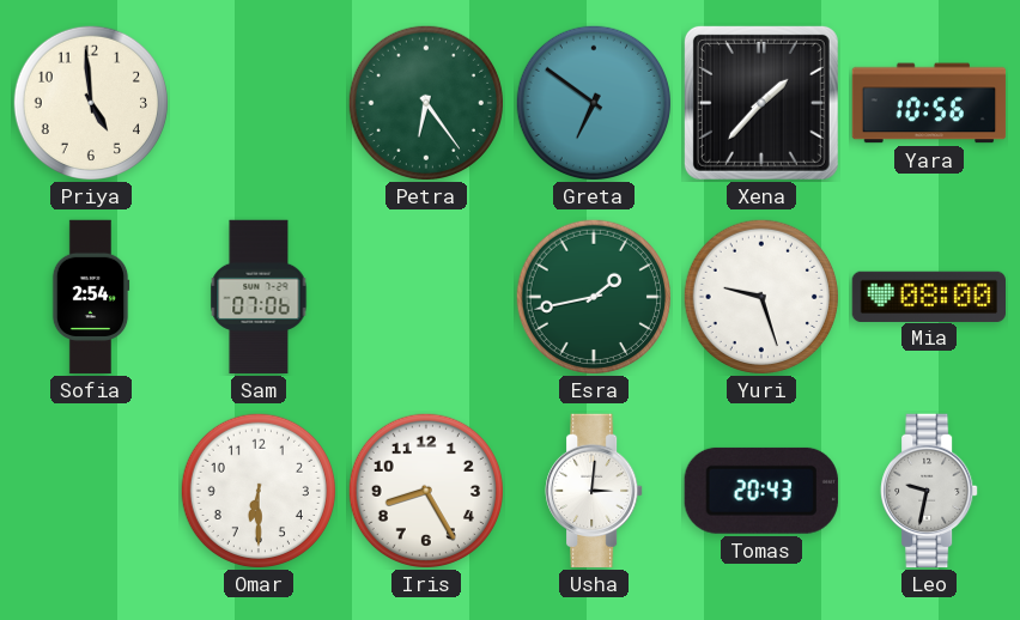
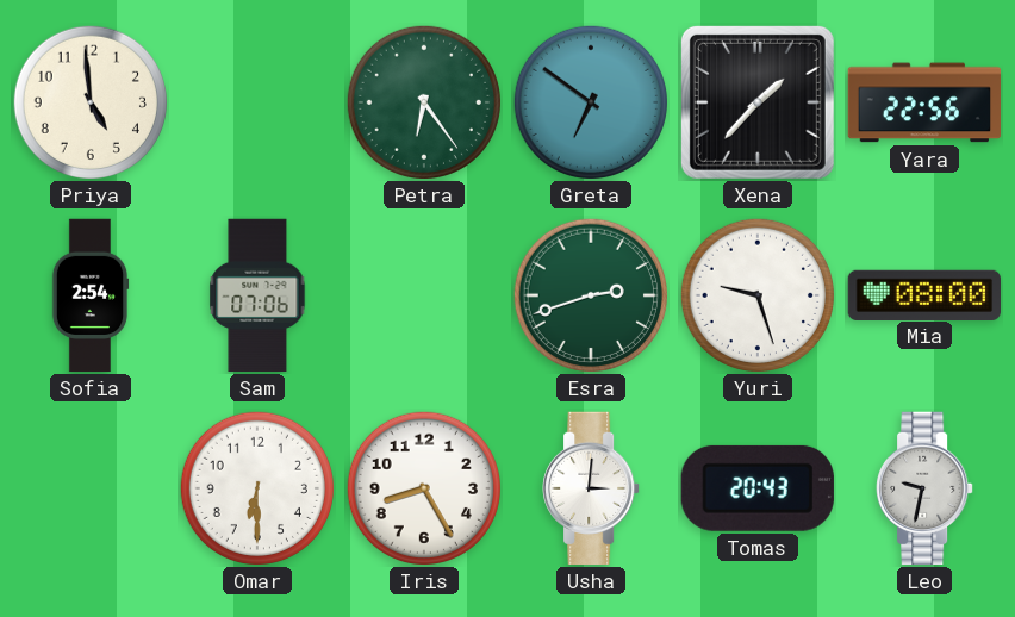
Yara: 10:56 -> 22:56 (924, 102)
Esra: 1:43 -> 2:42 (590, 294)
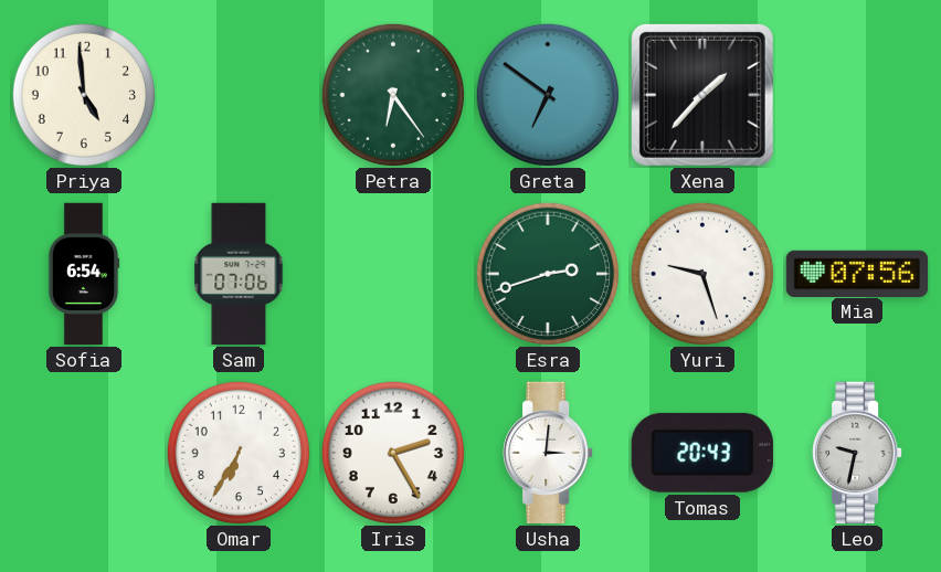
Yara: 22:56 -> none (924, 102)
Sofia: 2:54 -> 6:54 (84, 274)
Mia: 08:00 -> 07:56 (856, 273)
Omar: 6:30 -> 6:35 (237, 452)
Iris: 8:25 -> 2:25 (392, 452)
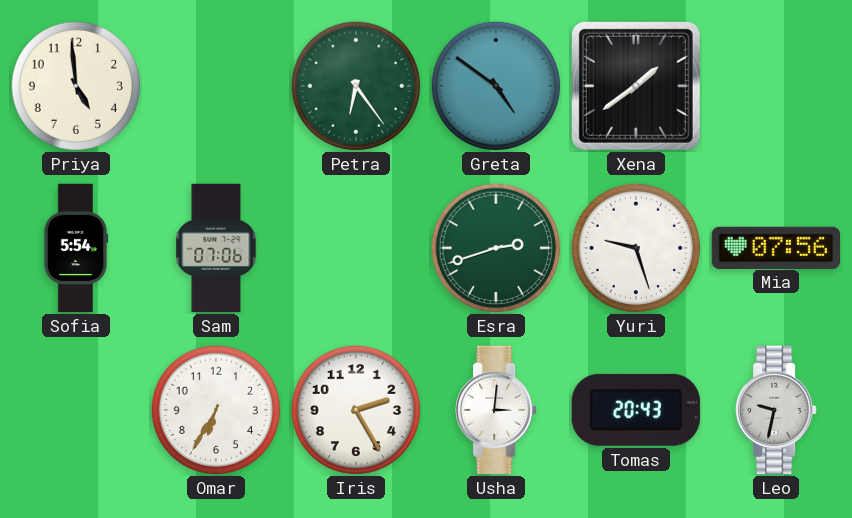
Greta: 6:51 -> 4:51 (495, 85)
Xena: 1:37 -> 1:39 (636, 86)
Sofia: 6:54 -> 5:54 (76, 248)
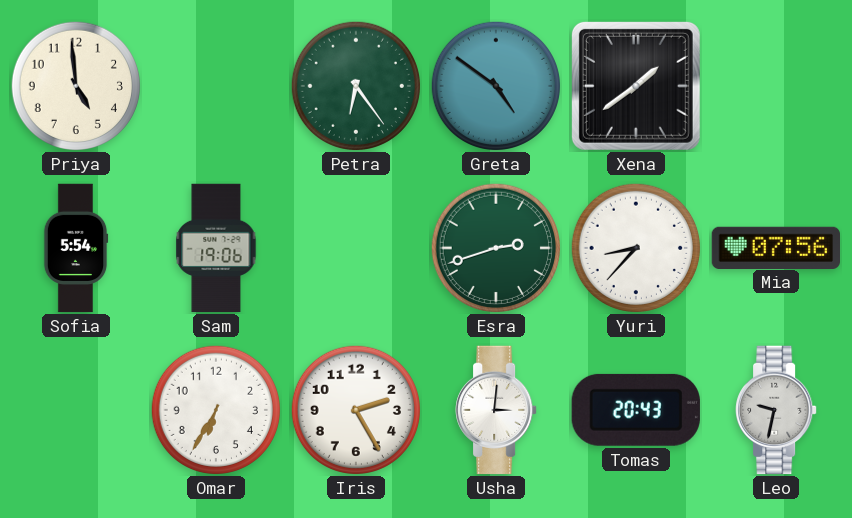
Sam: 07:06 -> 19:06 (216, 248)
Yuri: 9:27 -> 8:37 (635, 247)
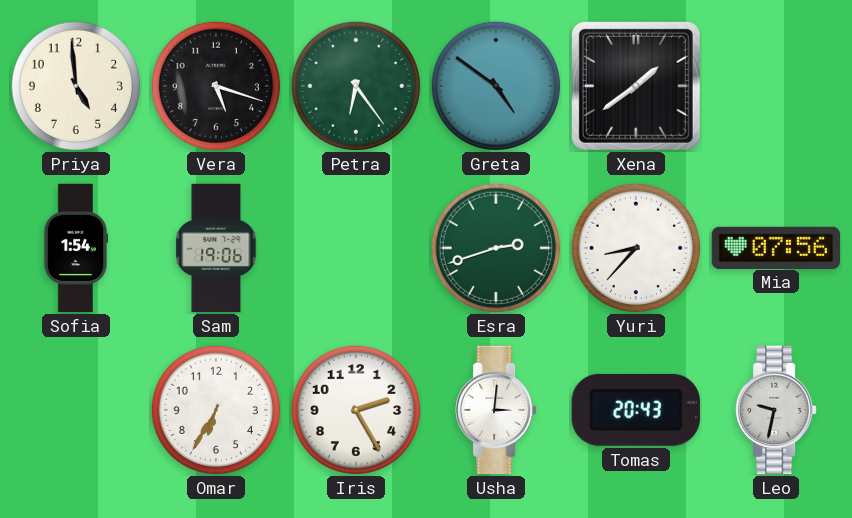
Vera: none -> 5:18 (215, 85)
Sofia: 5:54 -> 1:54 (76, 248)
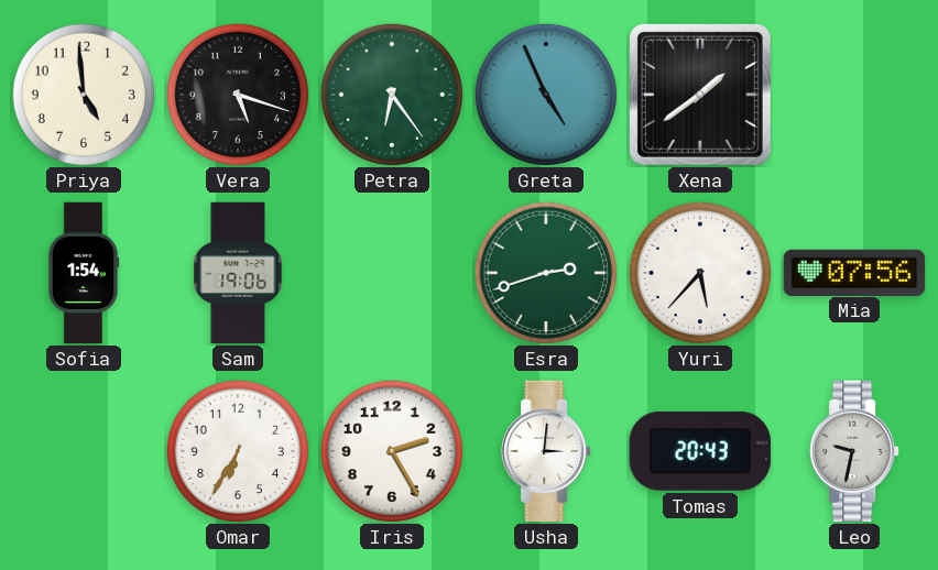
Greta: 4:51 -> 4:56 (545, 94)
Yuri: 8:37 -> 5:37 (699, 272)
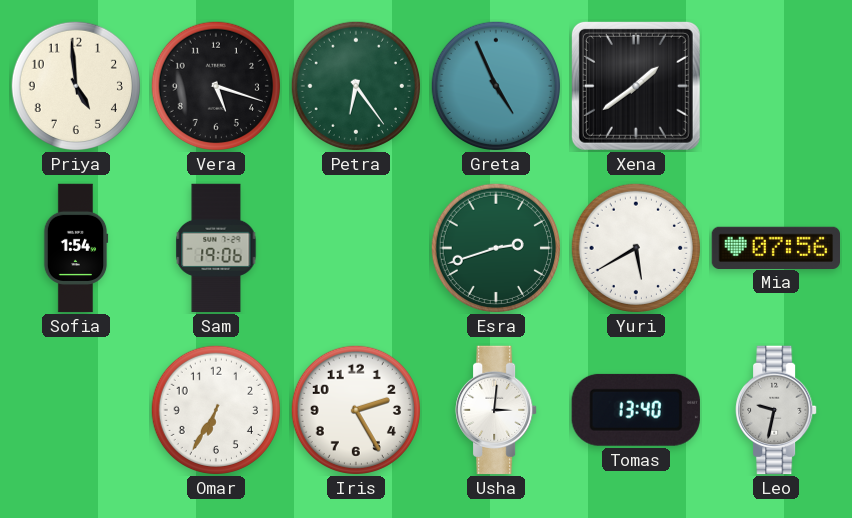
Yuri: 5:37 -> 5:40 (635, 247)
Tomas: 20:43 -> 13:40 (636, 410)
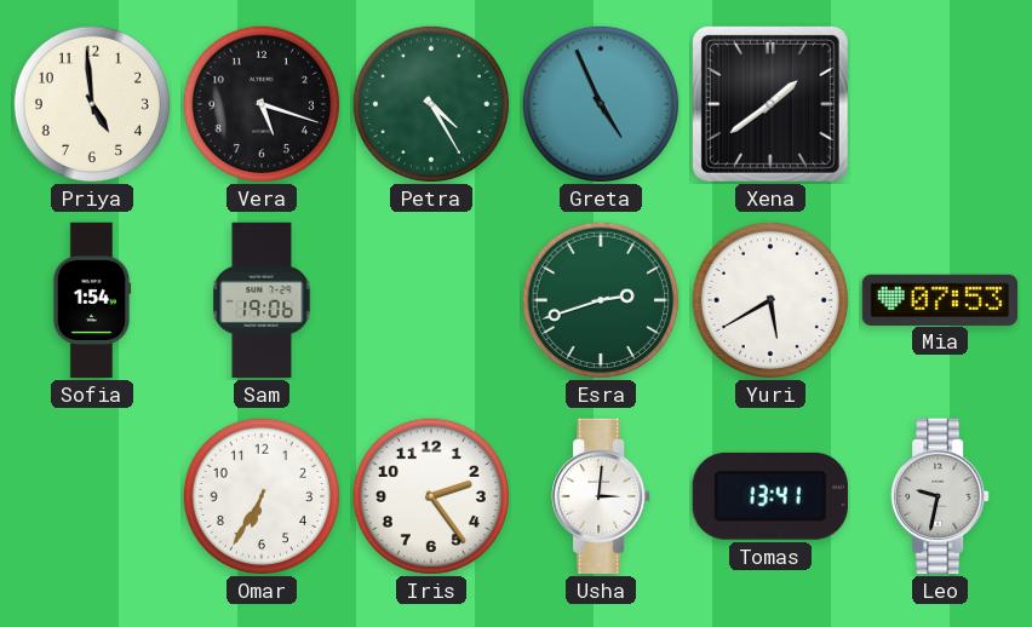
Petra: 6:24 -> 4:25 (430, 103)
Mia: 07:56 -> 07:53 (939, 299)
Iris: 2:25 -> 2:24 (430, 495)
Tomas: 13:40 -> 13:41 (770, 496)
